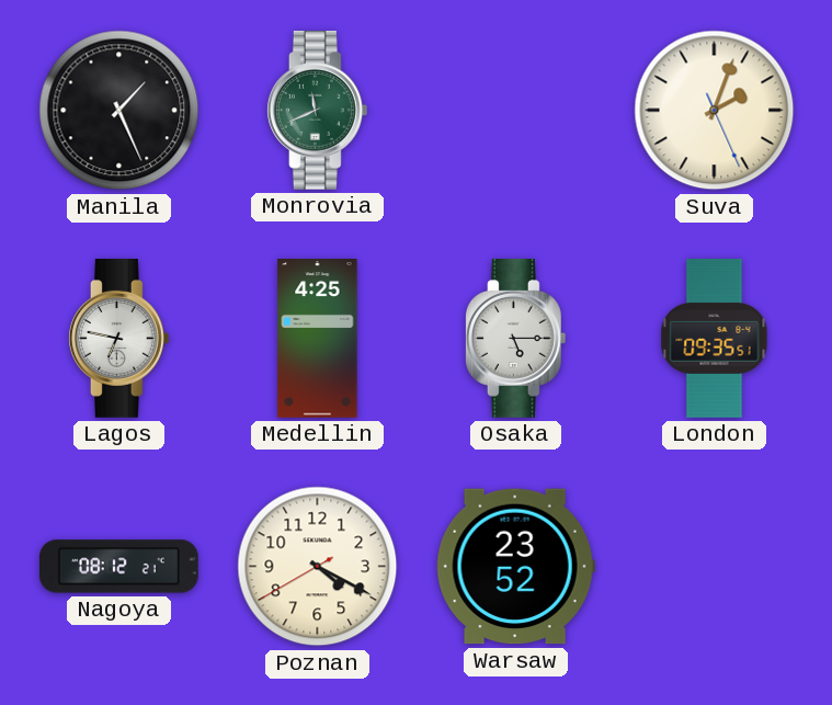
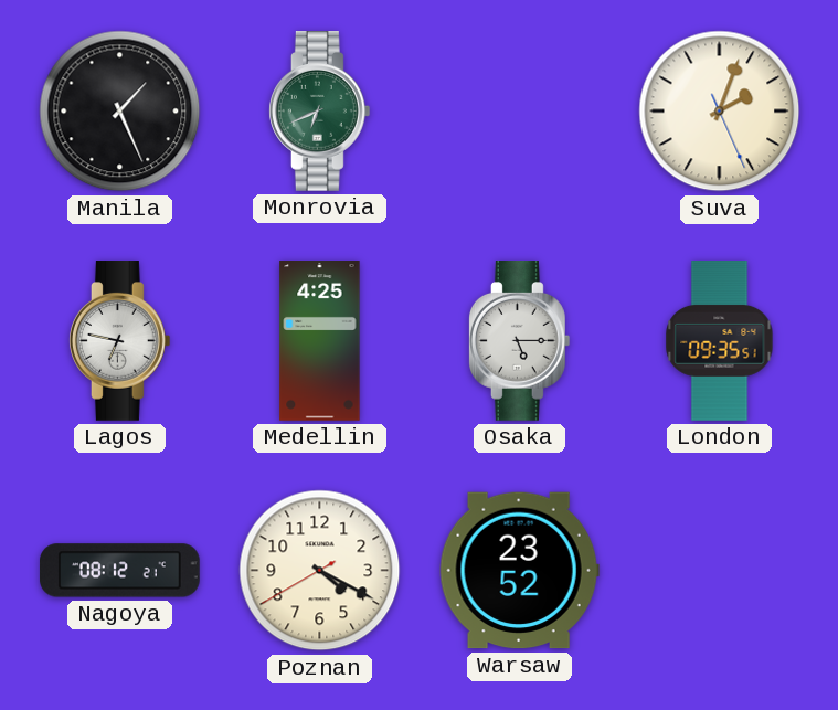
Monrovia: 11:41 -> 6:41 (319, 112)
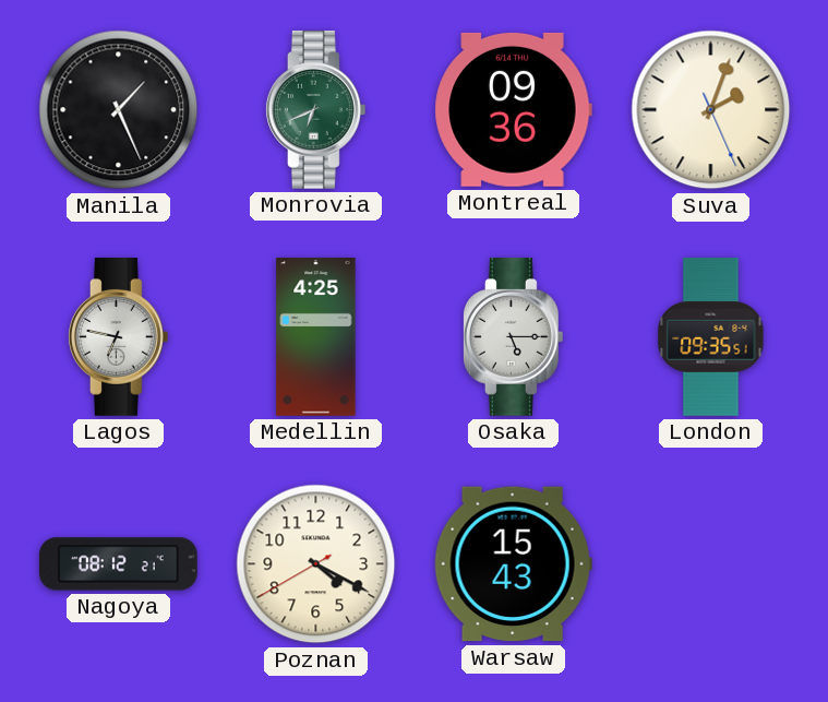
Montreal: none -> 09:36 (513, 109)
Warsaw: 23:52 -> 15:43 (513, 564)
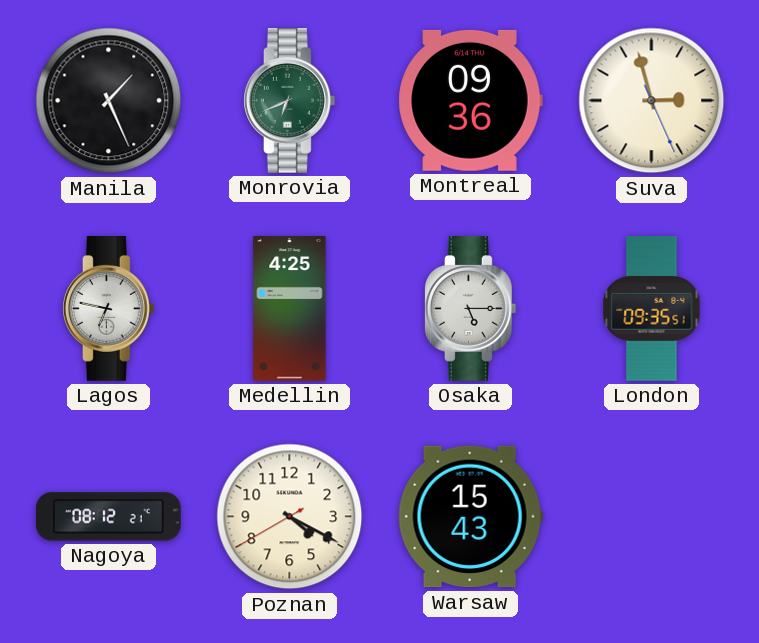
Suva: 2:03 -> 2:57 (652, 101)
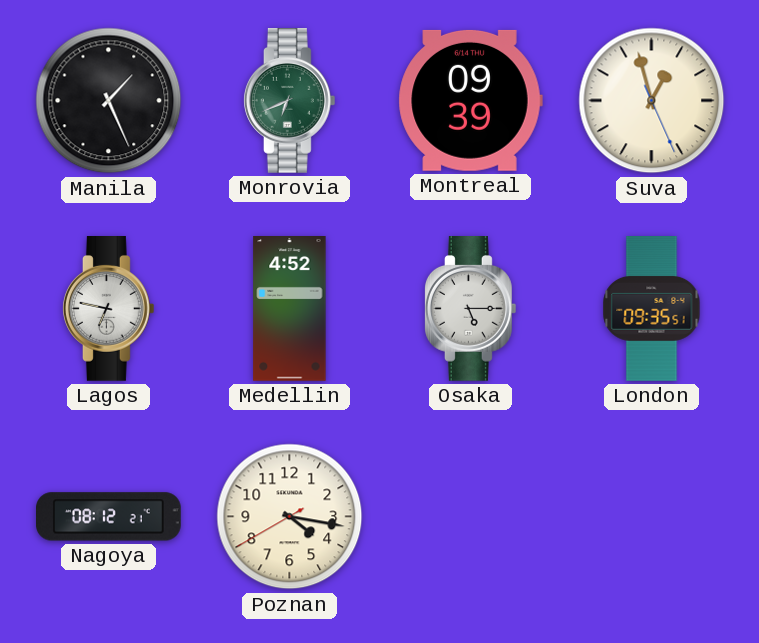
Montreal: 09:36 -> 09:39 (470, 100)
Suva: 2:57 -> 12:57 (652, 101)
Medellin: 4:25 -> 4:52 (290, 309)
Poznan: 4:19 -> 4:16 (290, 517)
Warsaw: 15:43 -> none (470, 517)
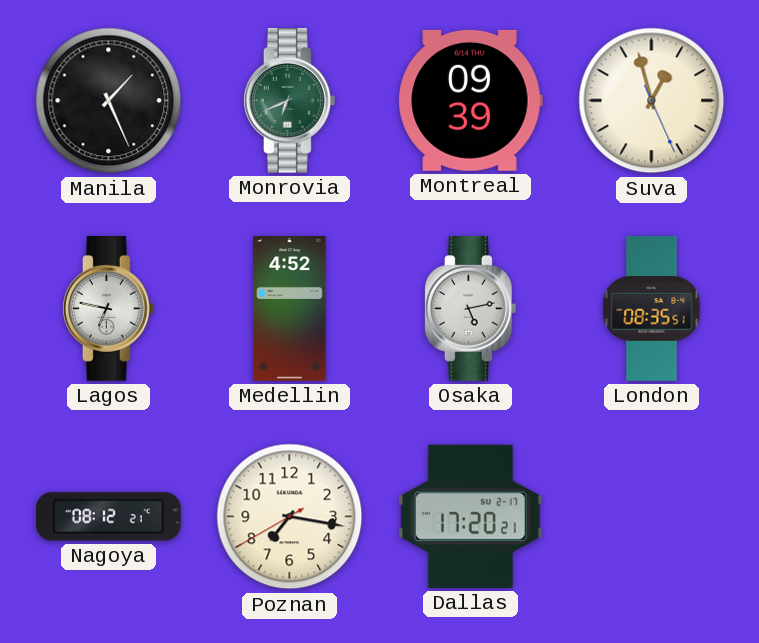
Osaka: 5:15 -> 5:13 (470, 309)
London: 09:35 -> 08:35 (652, 309)
Poznan: 4:16 -> 7:16 (290, 517)
Dallas: none -> 17:20 (470, 516)
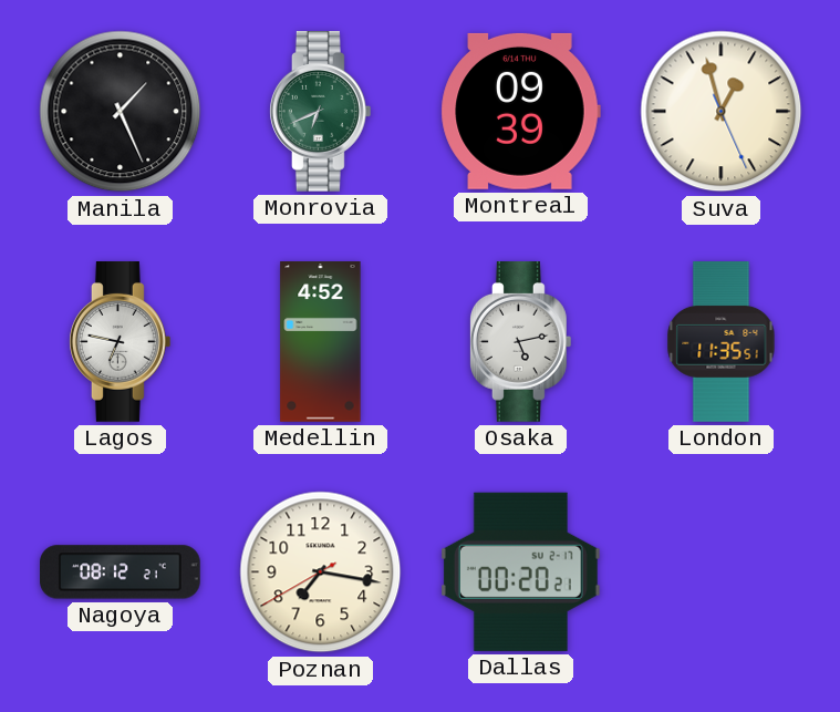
London: 08:35 -> 11:35 (722, 342)
Dallas: 17:20 -> 00:20 (520, 571)
